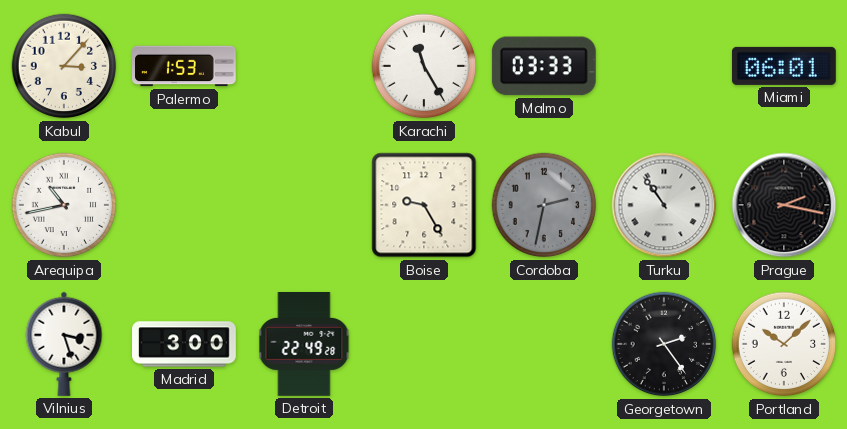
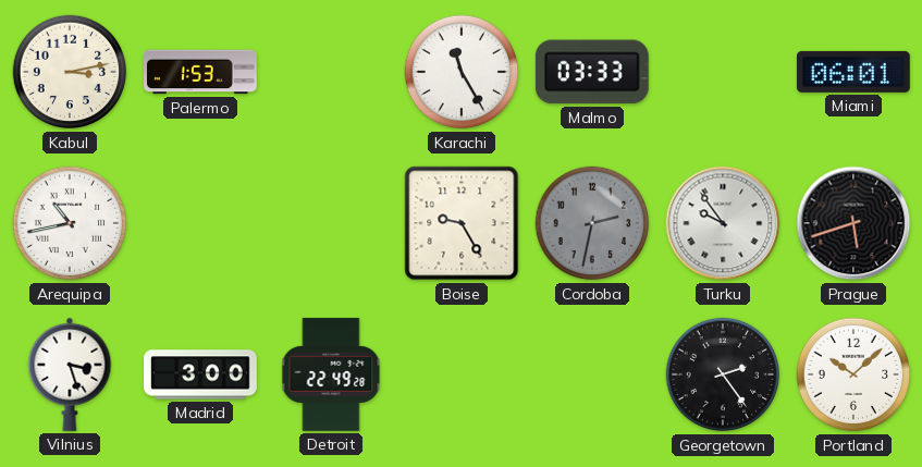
Kabul: 3:07 -> 3:13 (70, 72)
Turku: 10:54 -> 9:54 (723, 223)
Prague: 2:17 -> 5:42 (853, 223)
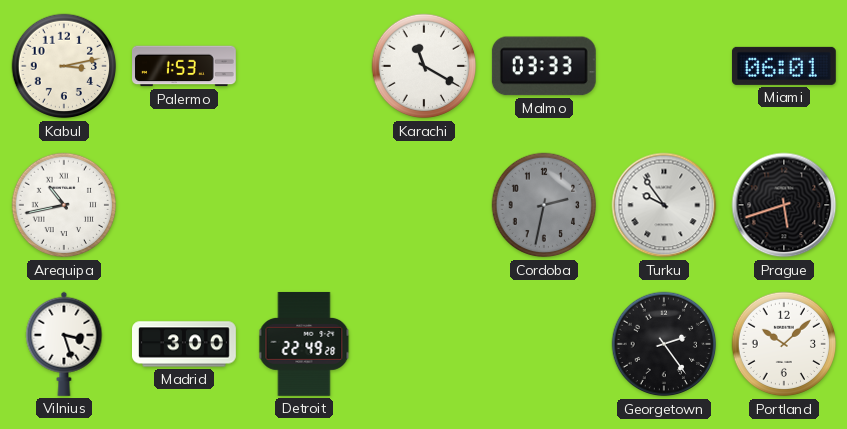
Karachi: 11:25 -> 11:20 (424, 66)
Boise: 9:25 -> none (462, 223)
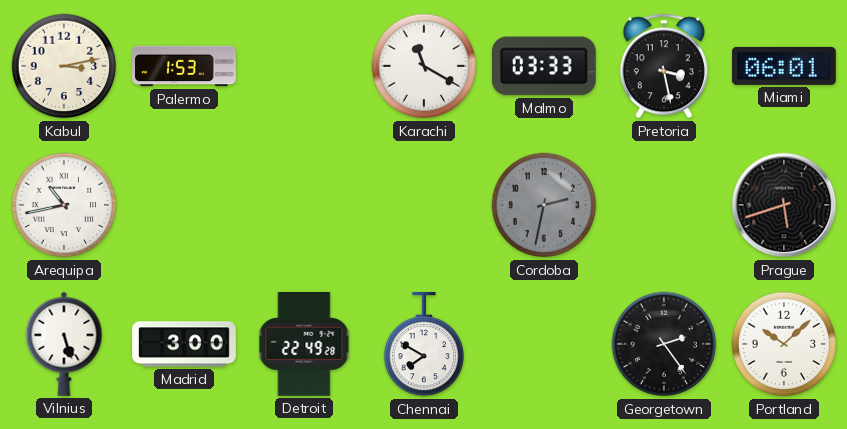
Pretoria: none -> 3:28 (664, 66)
Turku: 9:54 -> none (664, 205)
Vilnius: 3:27 -> 5:27 (64, 344)
Chennai: none -> 7:50 (423, 344)
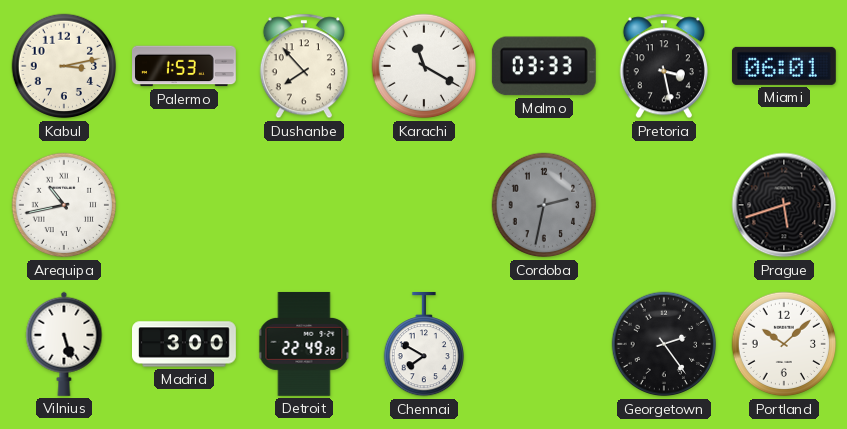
Dushanbe: none -> 7:53 (304, 66)
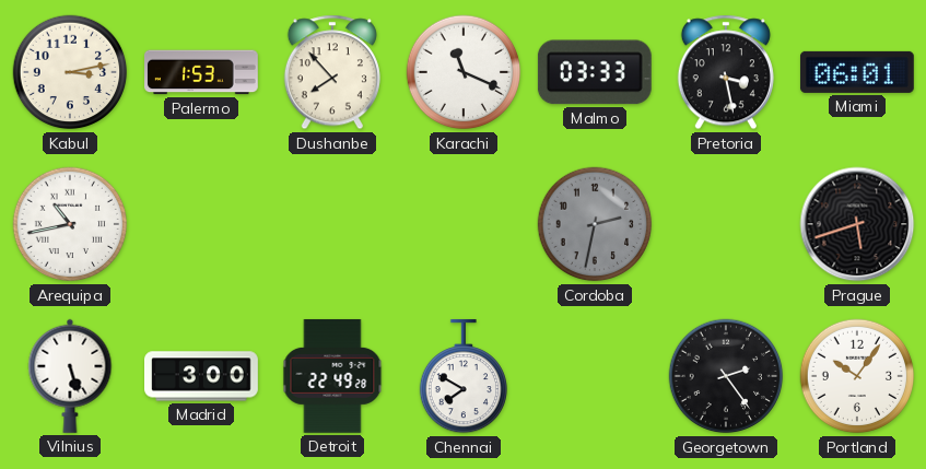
Karachi: 11:20 -> 11:19 (464, 72)
Portland: 10:08 -> 10:06 (857, 376)
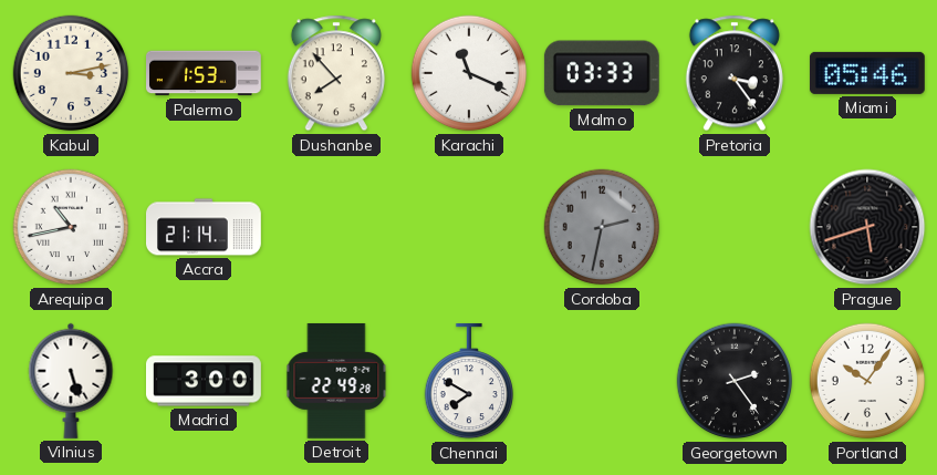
Pretoria: 3:28 -> 3:24 (735, 73)
Miami: 06:01 -> 05:46 (867, 73)
Accra: none -> 21:14 (205, 227)
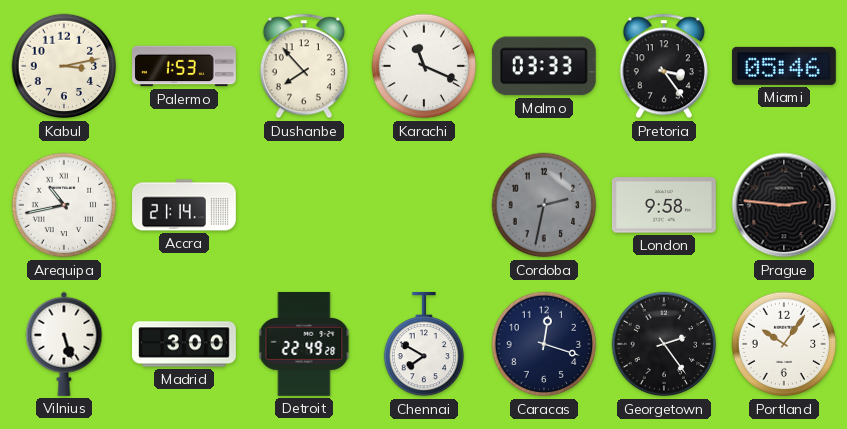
London: none -> 9:58 (664, 205)
Prague: 5:42 -> 2:46 (784, 205)
Caracas: none -> 12:18 (544, 344)
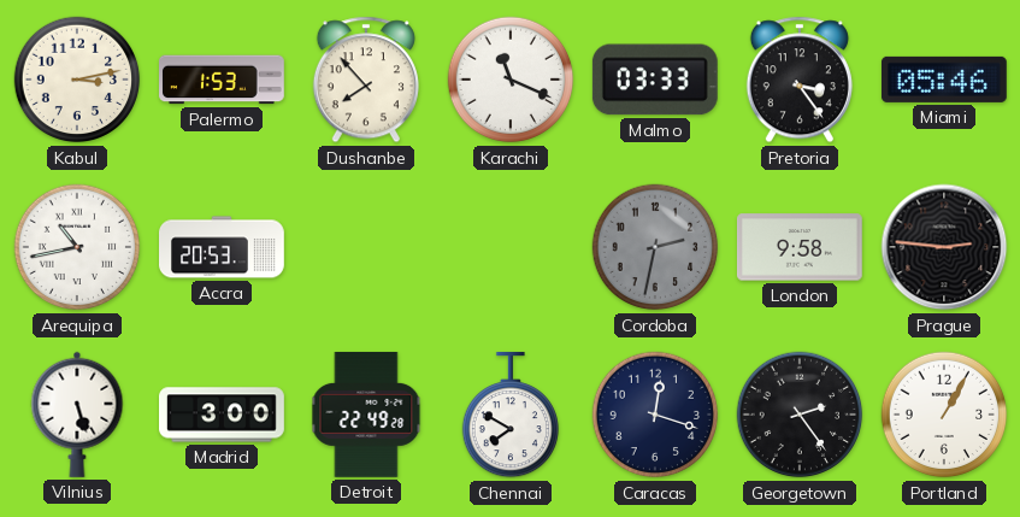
Accra: 21:14 -> 20:53 (223, 247)
Portland: 10:06 -> 1:05 (944, 415)
